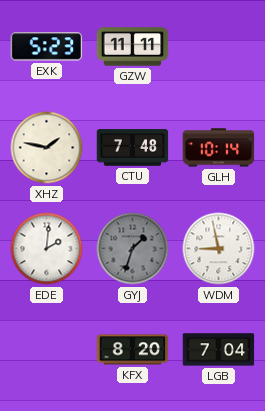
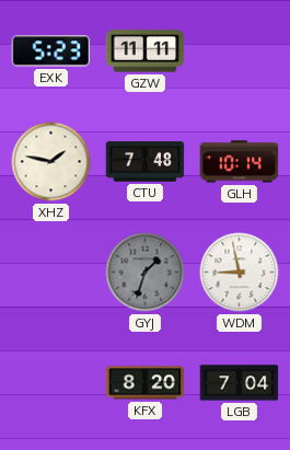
EDE: 2:01 -> none (47, 249)
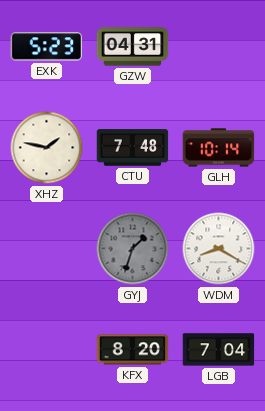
GZW: 11:11 -> 04:31 (133, 47)
WDM: 8:58 -> 8:20 (219, 249)
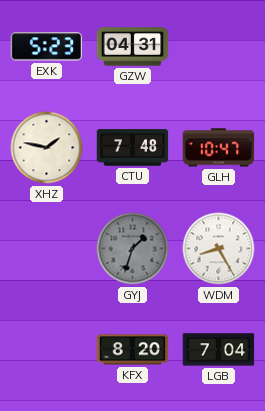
GLH: 10:14 -> 10:47 (219, 148)
WDM: 8:20 -> 8:25 (219, 249)
